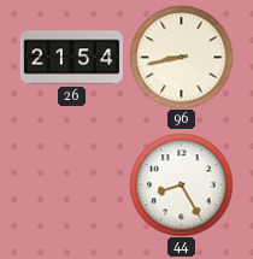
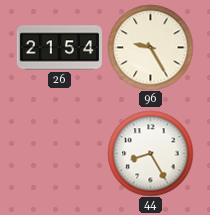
96: 8:43 -> 9:25 (150, 47)
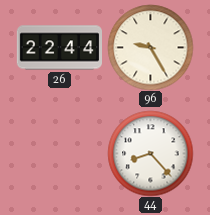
26: 21:54 -> 22:44 (59, 48)
44: 8:25 -> 8:23 (150, 153)
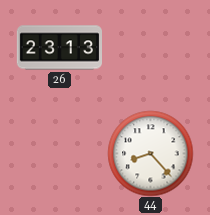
26: 22:44 -> 23:13 (59, 48)
96: 9:25 -> none (150, 47)
